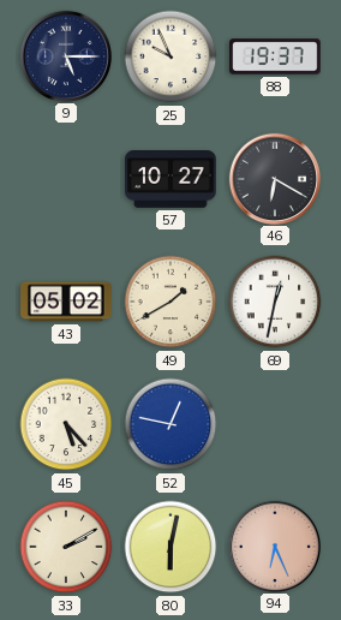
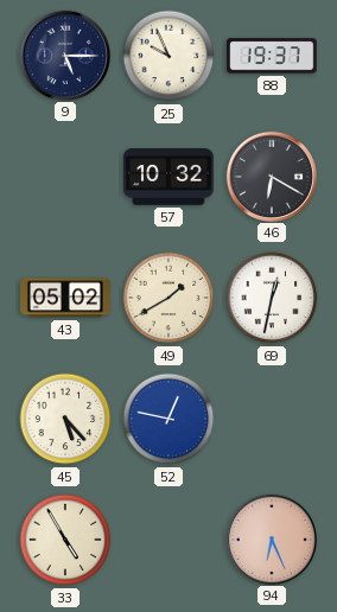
57: 10:27 -> 10:32 (168, 178)
33: 2:10 -> 4:55 (65, 540)
80: 6:02 -> none (170, 547)
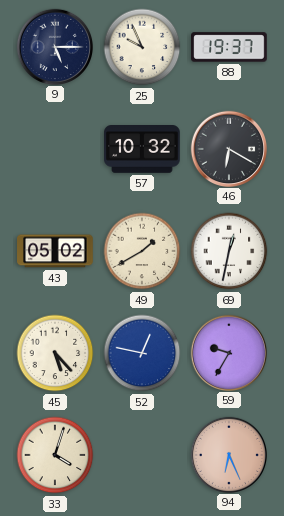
59: none -> 9:35 (228, 352)
33: 4:55 -> 4:03 (55, 455)
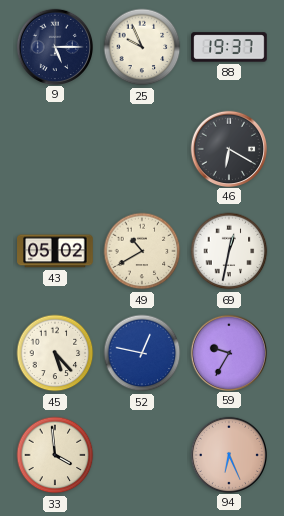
57: 10:32 -> none (142, 150)
49: 1:40 -> 10:40 (142, 251)
33: 4:03 -> 3:59 (55, 455)
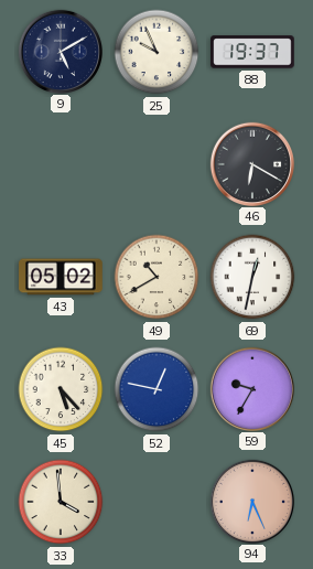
9: 5:15 -> 5:10 (60, 51)
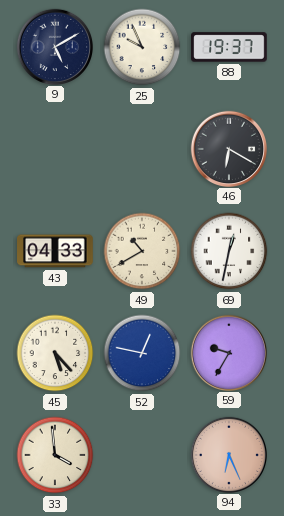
43: 05:02 -> 04:33 (55, 251)
